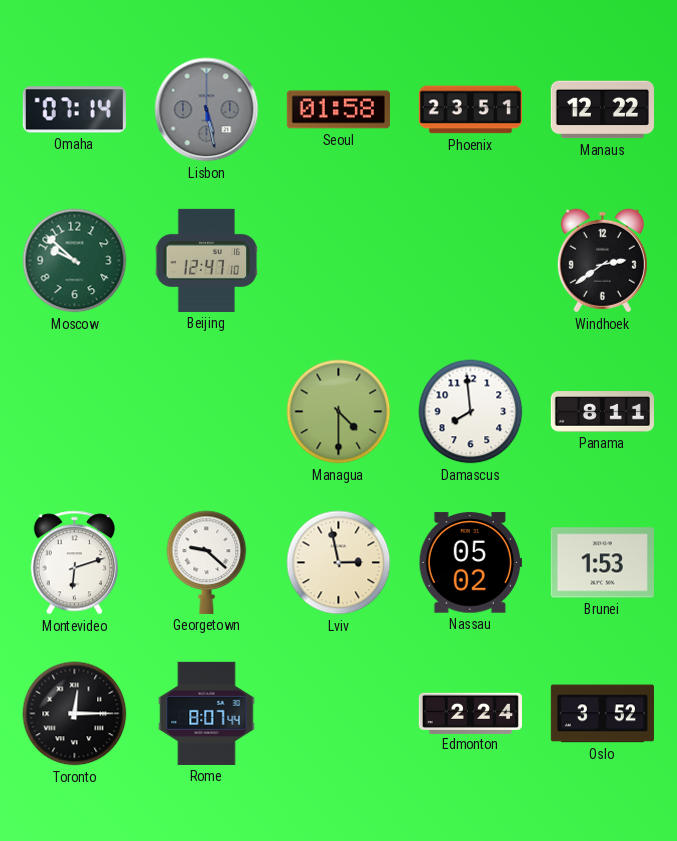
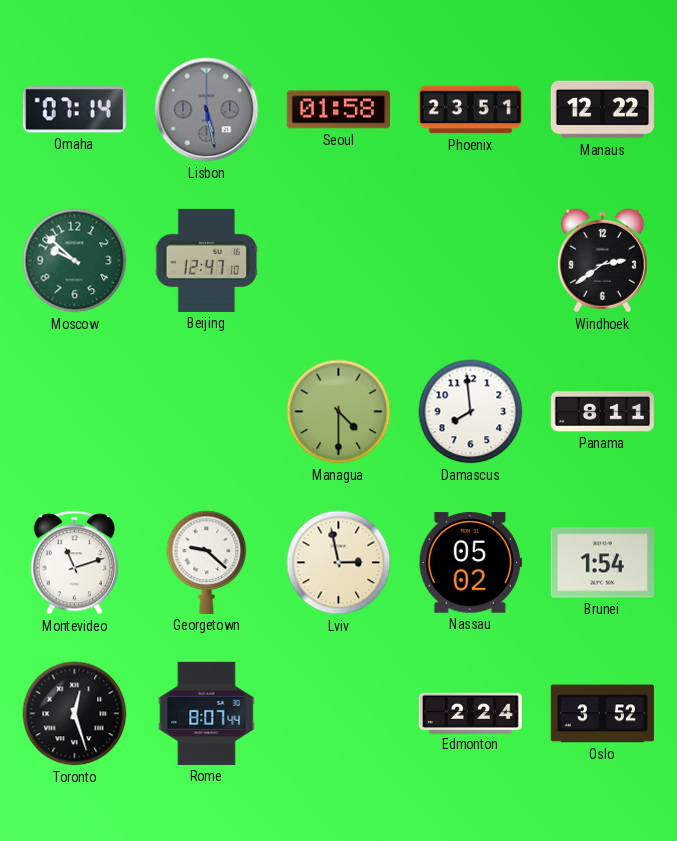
Montevideo: 6:12 -> 11:12 (74, 563)
Brunei: 1:53 -> 1:54 (602, 563)
Toronto: 12:15 -> 12:27 (75, 714)
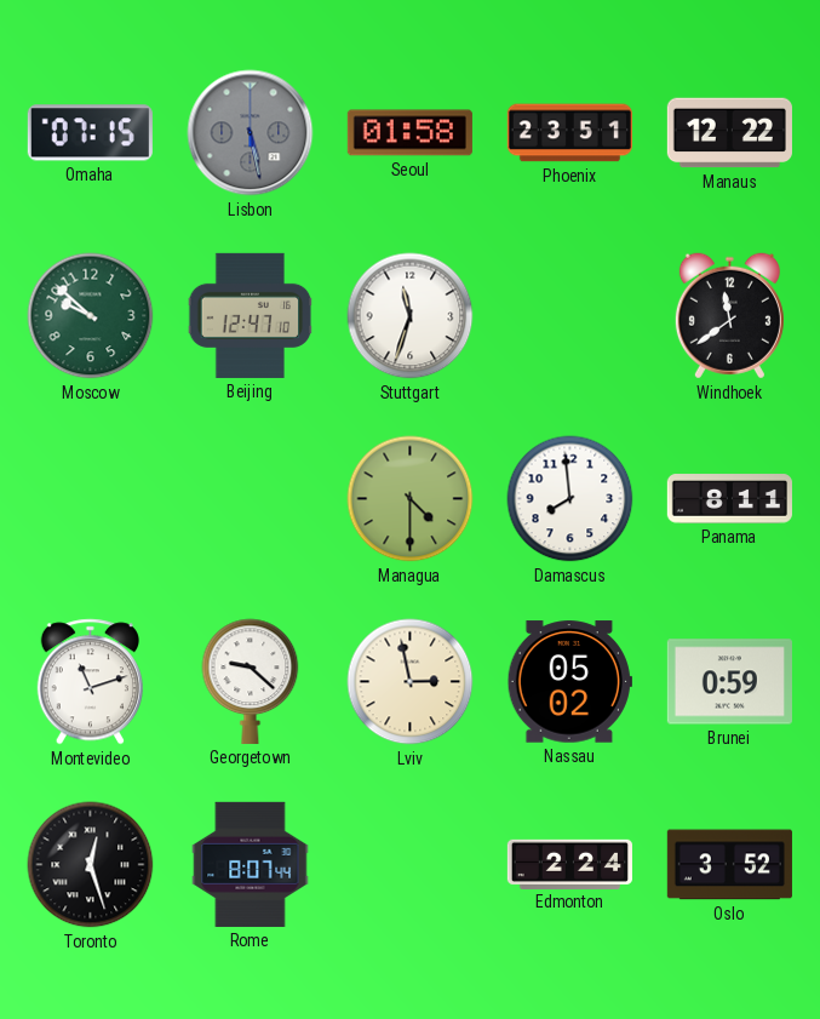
Omaha: 07:14 -> 07:15 (90, 133)
Stuttgart: none -> 11:33 (411, 316)
Windhoek: 2:39 -> 11:39 (729, 316)
Brunei: 1:54 -> 0:59 (729, 682)
